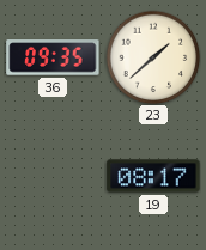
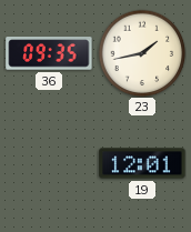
23: 1:38 -> 1:43 (142, 53)
19: 08:17 -> 12:01 (142, 163)
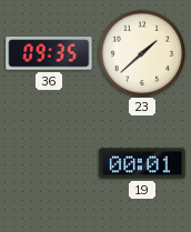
23: 1:43 -> 1:38 (142, 53)
19: 12:01 -> 00:01 (142, 163)
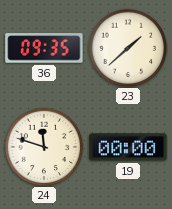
24: none -> 11:48 (44, 147)
19: 00:01 -> 00:00 (128, 147)
